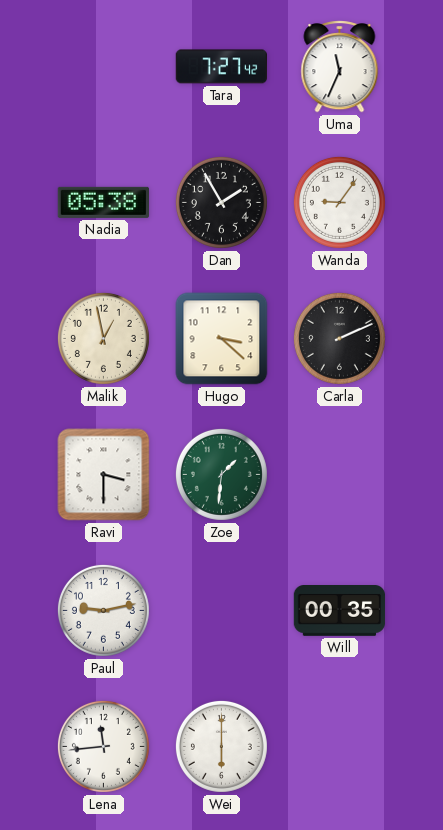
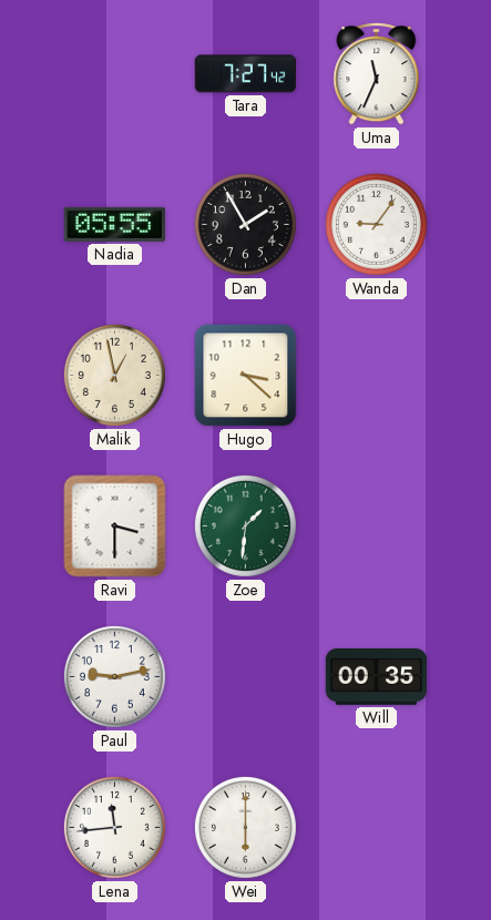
Nadia: 05:38 -> 05:55 (114, 224)
Carla: 2:11 -> none (339, 338)
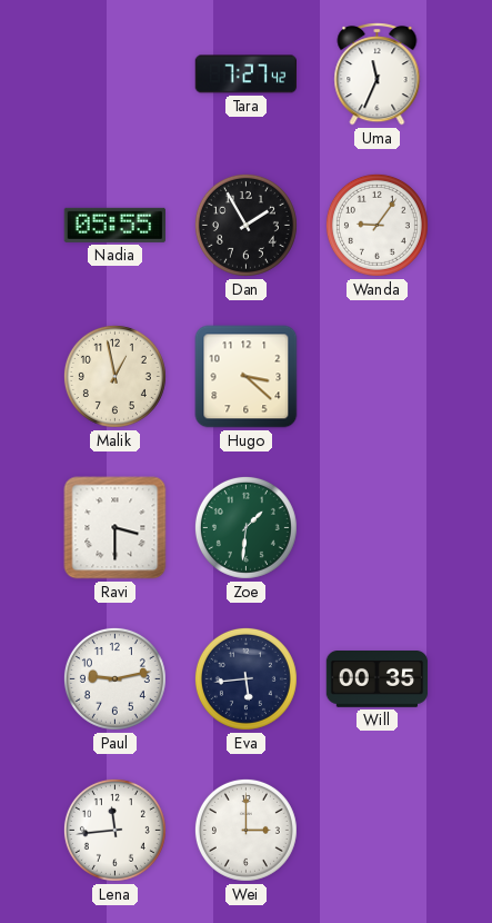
Eva: none -> 5:44 (245, 678)
Wei: 6:00 -> 3:00 (245, 830)
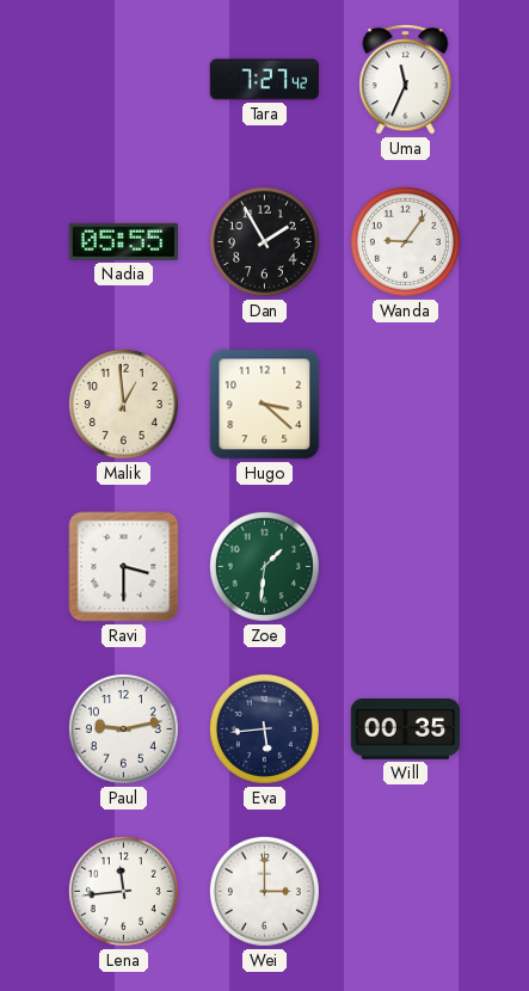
Malik: 12:58 -> 12:59 (123, 404)
